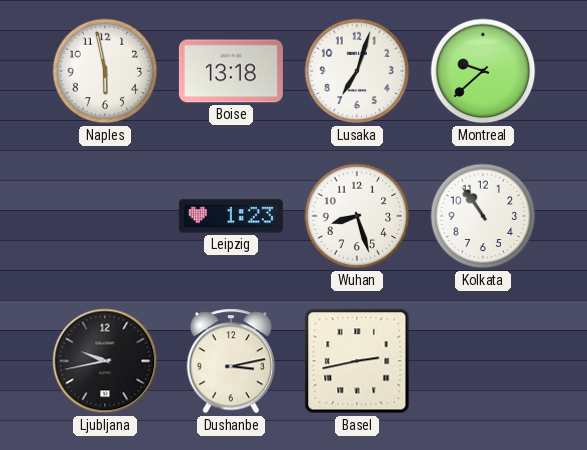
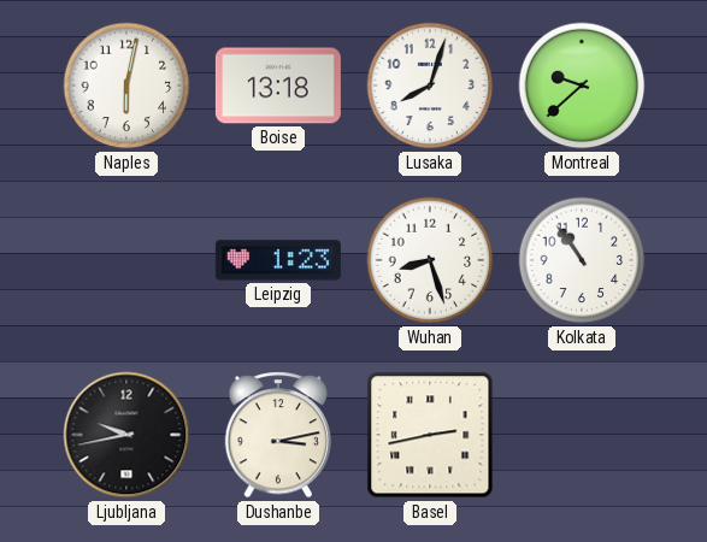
Naples: 5:58 -> 6:02 (126, 86)
Lusaka: 7:03 -> 8:03 (430, 86)
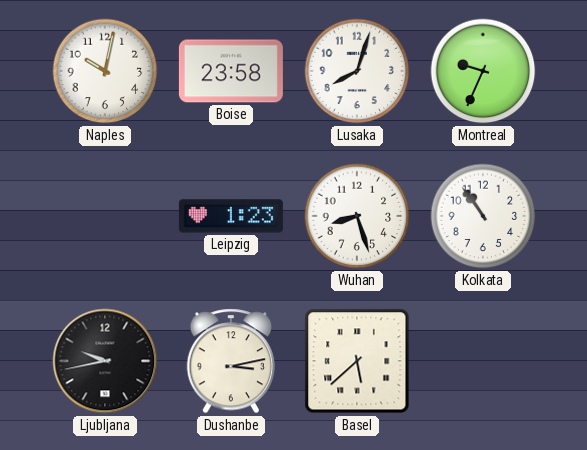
Naples: 6:02 -> 10:02 (105, 71)
Boise: 13:18 -> 23:58 (231, 71)
Montreal: 9:38 -> 9:34 (483, 71)
Basel: 2:43 -> 5:38 (357, 361)
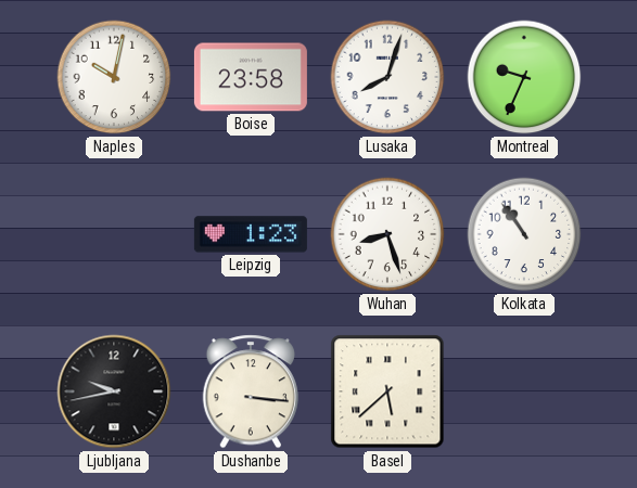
Dushanbe: 3:13 -> 3:16 (251, 391)
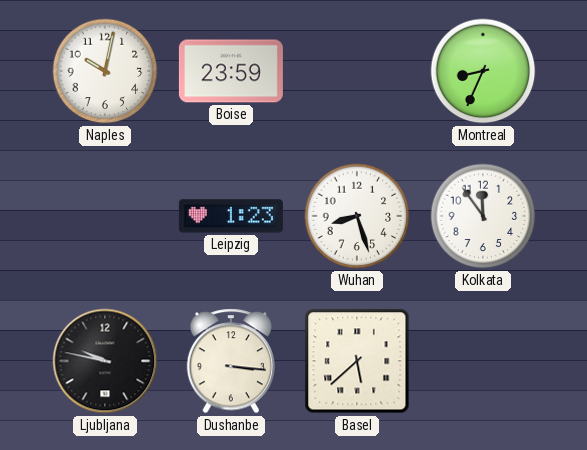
Boise: 23:58 -> 23:59 (231, 71)
Lusaka: 8:03 -> none (387, 77)
Montreal: 9:34 -> 8:34 (483, 71)
Kolkata: 10:54 -> 11:54 (483, 216)
Ljubljana: 9:43 -> 9:47 (105, 361)
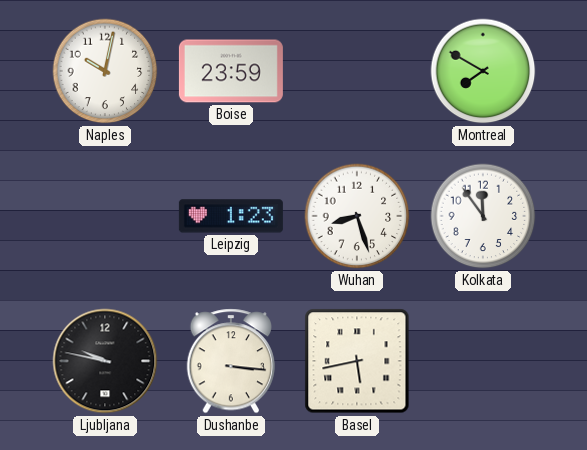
Montreal: 8:34 -> 7:50 (483, 71)
Basel: 5:38 -> 5:43 (357, 361)
